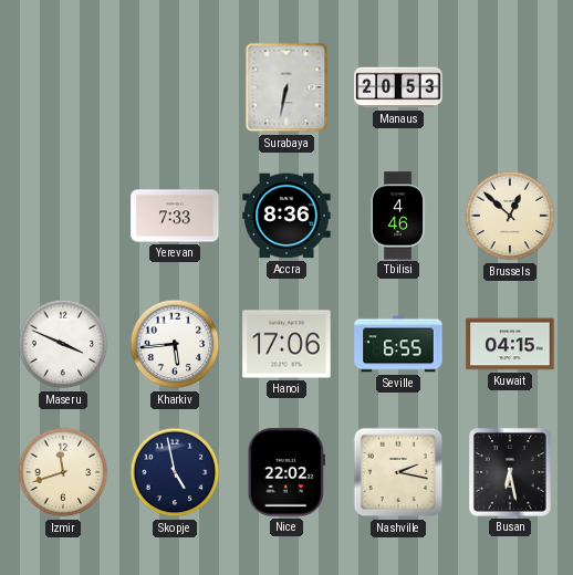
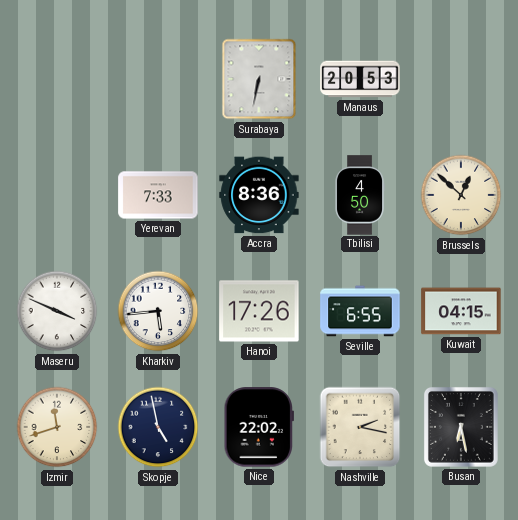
Tbilisi: 4:46 -> 4:50 (360, 195)
Hanoi: 17:06 -> 17:26 (259, 311)
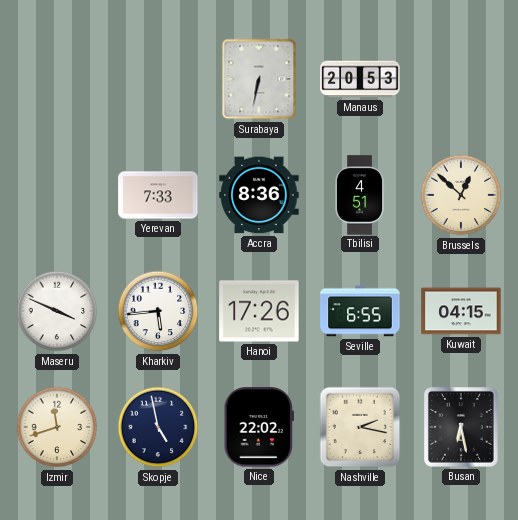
Tbilisi: 4:50 -> 4:51 (360, 195)
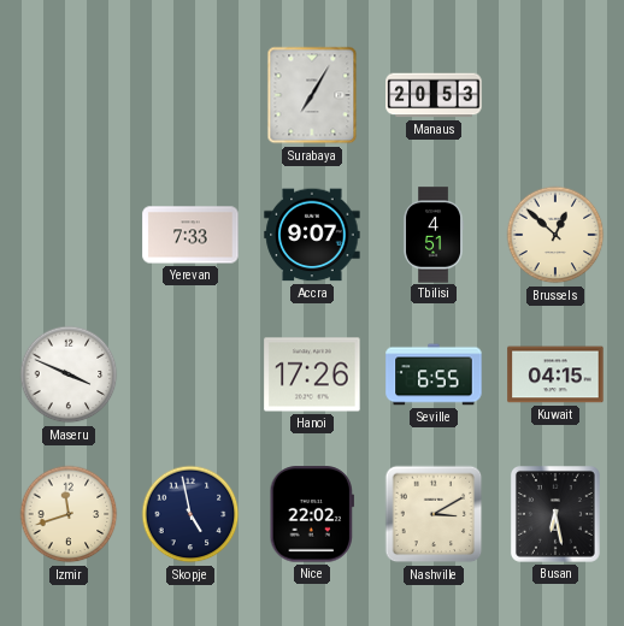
Surabaya: 6:32 -> 7:05 (312, 95)
Accra: 8:36 -> 9:07 (312, 235)
Kharkiv: 5:44 -> none (158, 311)
Nashville: 2:17 -> 3:10 (434, 514)
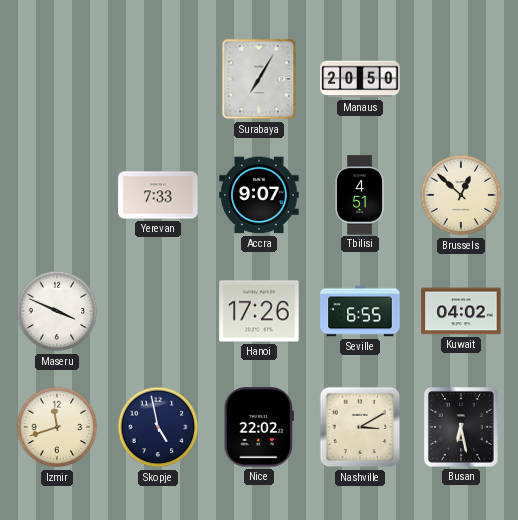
Manaus: 20:53 -> 20:50 (360, 79)
Kuwait: 04:15 -> 04:02 (461, 311)
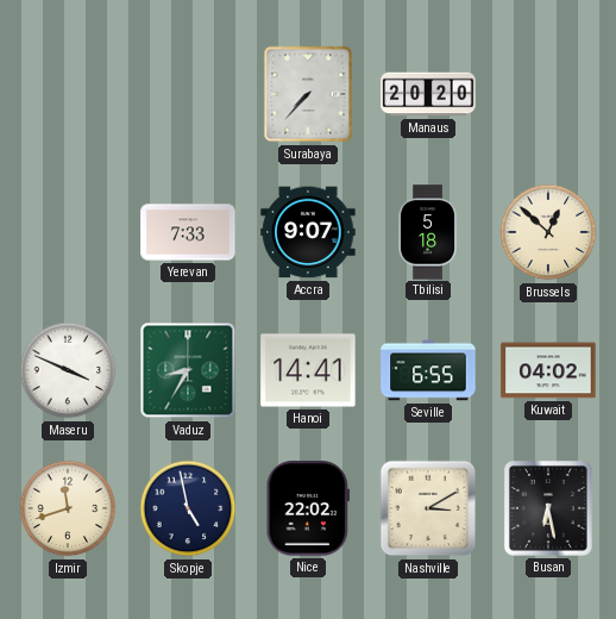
Surabaya: 7:05 -> 7:37 (308, 94)
Manaus: 20:50 -> 20:20 (428, 94)
Tbilisi: 4:51 -> 5:18 (428, 232)
Vaduz: none -> 8:35 (188, 370)
Hanoi: 17:26 -> 14:41 (308, 370)
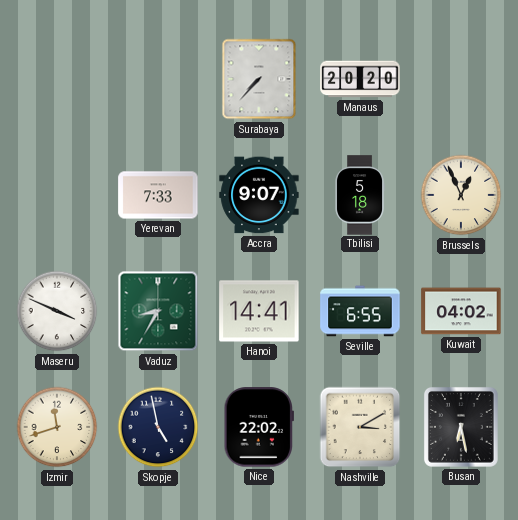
Brussels: 12:52 -> 12:56 (461, 195)
